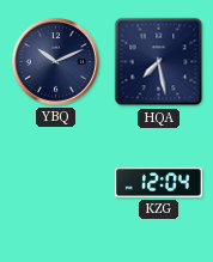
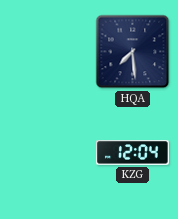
YBQ: 10:11 -> none (55, 61)
HQA: 7:28 -> 7:29 (133, 52)
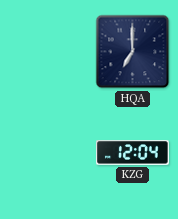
HQA: 7:29 -> 7:00 (133, 52)
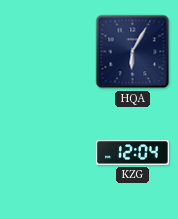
HQA: 7:00 -> 6:05 (133, 52)
